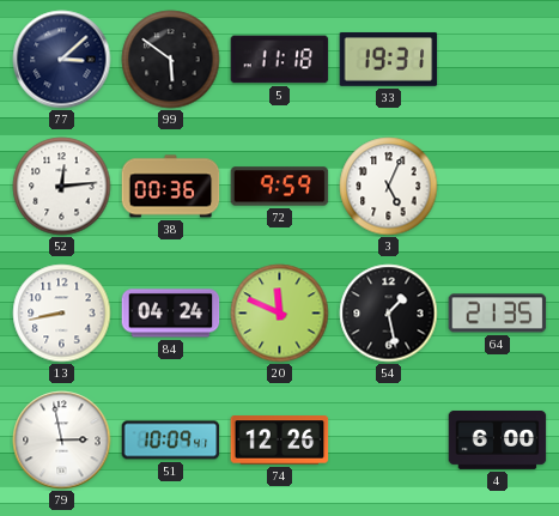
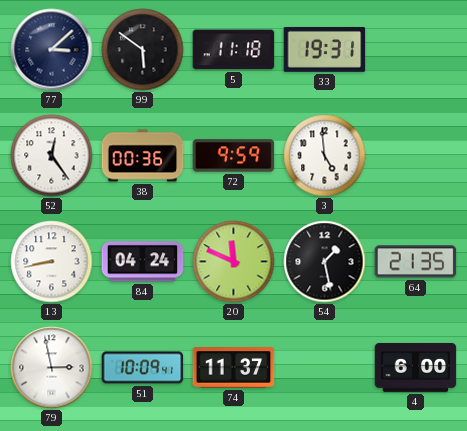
52: 12:14 -> 12:24 (52, 156)
3: 5:04 -> 4:59 (325, 156)
74: 12:26 -> 11:37 (234, 368)
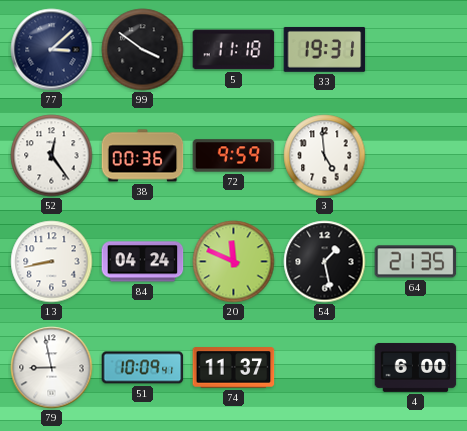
99: 5:51 -> 3:51 (143, 50)
79: 2:58 -> 8:58 (52, 368)
